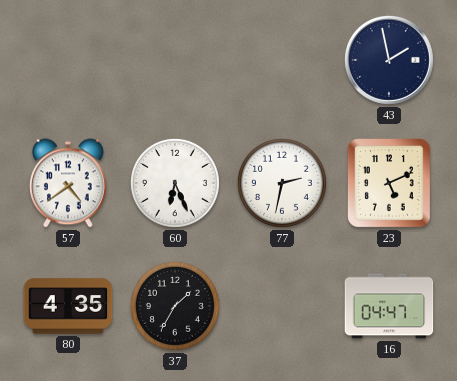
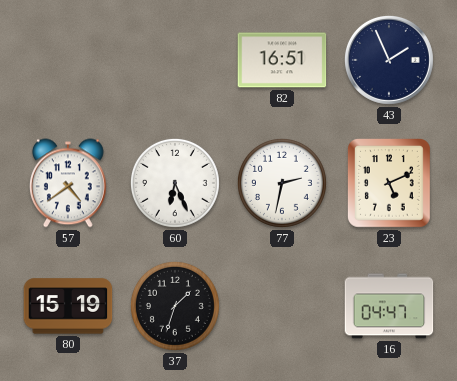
82: none -> 16:51 (282, 60)
43: 1:58 -> 1:56 (389, 60)
80: 4:35 -> 15:19 (68, 306)
37: 1:35 -> 1:33 (175, 306)
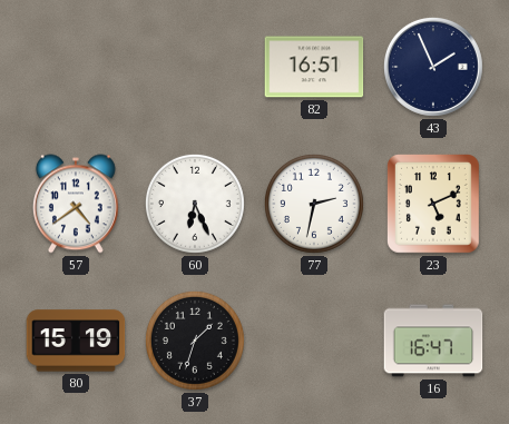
16: 04:47 -> 16:47 (433, 341)
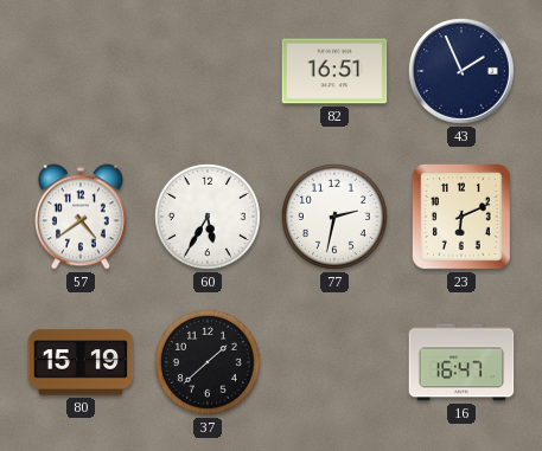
60: 6:26 -> 5:35 (208, 217)
23: 5:11 -> 6:11 (463, 218)
37: 1:33 -> 1:38 (208, 362)
